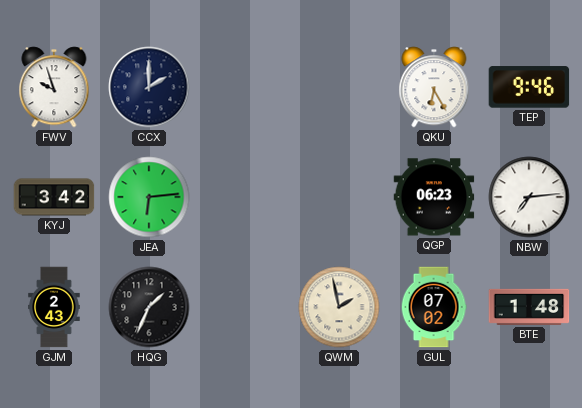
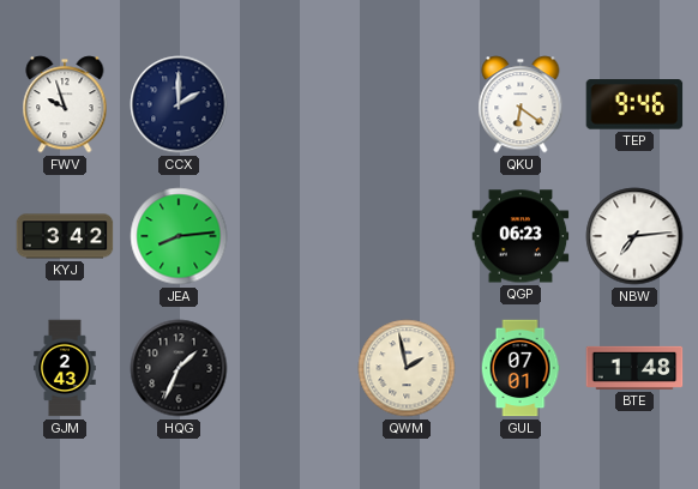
QKU: 6:25 -> 6:21 (521, 104)
JEA: 6:14 -> 8:14 (179, 236)
GUL: 07:02 -> 07:01 (521, 368)
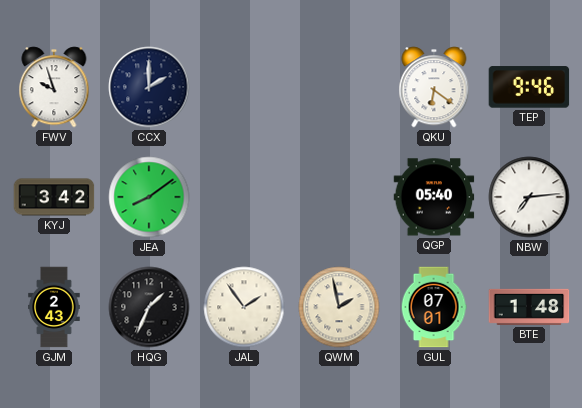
JEA: 8:14 -> 8:09 (149, 197)
QGP: 06:23 -> 05:40 (434, 197)
JAL: none -> 1:54 (244, 307)
